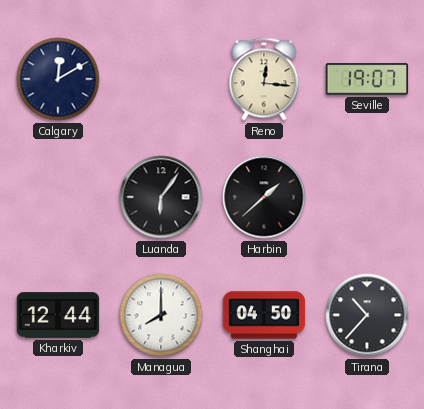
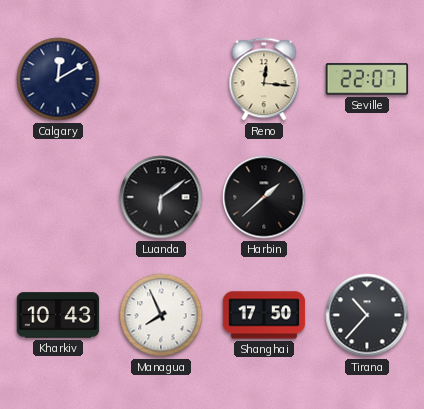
Seville: 19:07 -> 22:07 (367, 79)
Luanda: 6:06 -> 6:09 (161, 197)
Kharkiv: 12:44 -> 10:43 (58, 315)
Managua: 8:00 -> 7:56 (161, 315)
Shanghai: 04:50 -> 17:50 (264, 315)
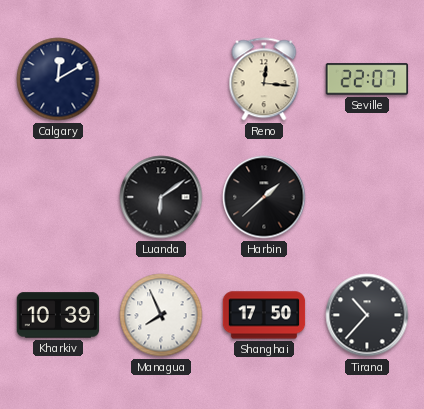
Kharkiv: 10:43 -> 10:39 (58, 315)
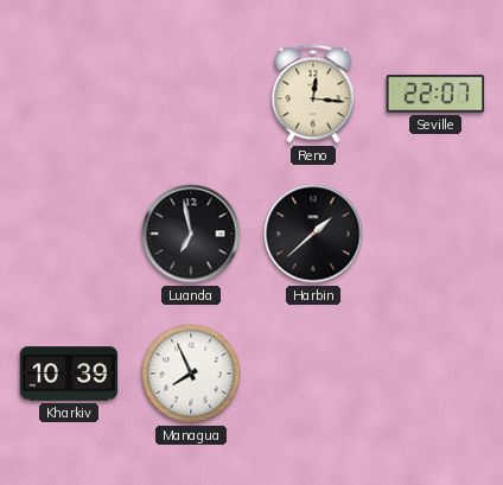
Calgary: 12:10 -> none (58, 79)
Luanda: 6:09 -> 6:58 (191, 234)
Shanghai: 17:50 -> none (264, 315)
Tirana: 10:37 -> none (367, 315)
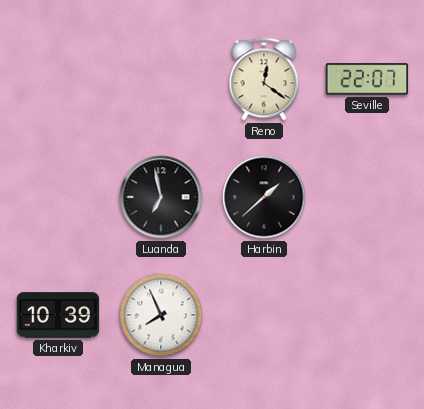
Reno: 12:16 -> 12:21 (264, 79)
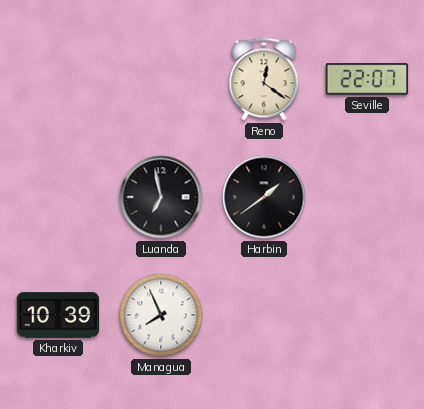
Harbin: 1:38 -> 1:39 (264, 197)
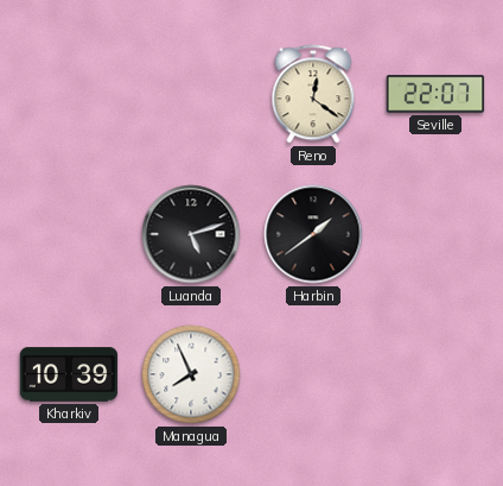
Luanda: 6:58 -> 5:12 (191, 234)
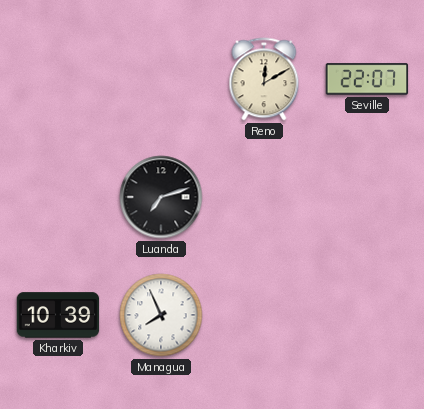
Reno: 12:21 -> 12:10 (264, 79)
Luanda: 5:12 -> 7:12 (161, 197)
Harbin: 1:39 -> none (313, 234)
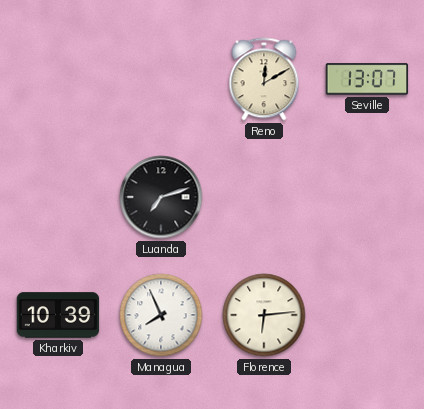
Seville: 22:07 -> 13:07 (367, 79)
Florence: none -> 6:14 (264, 315)
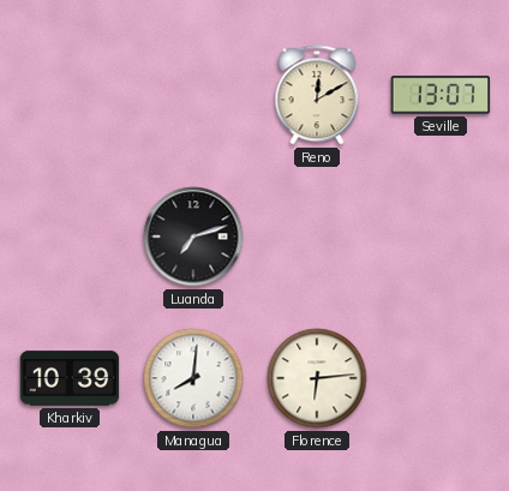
Managua: 7:56 -> 8:01 (193, 378)
